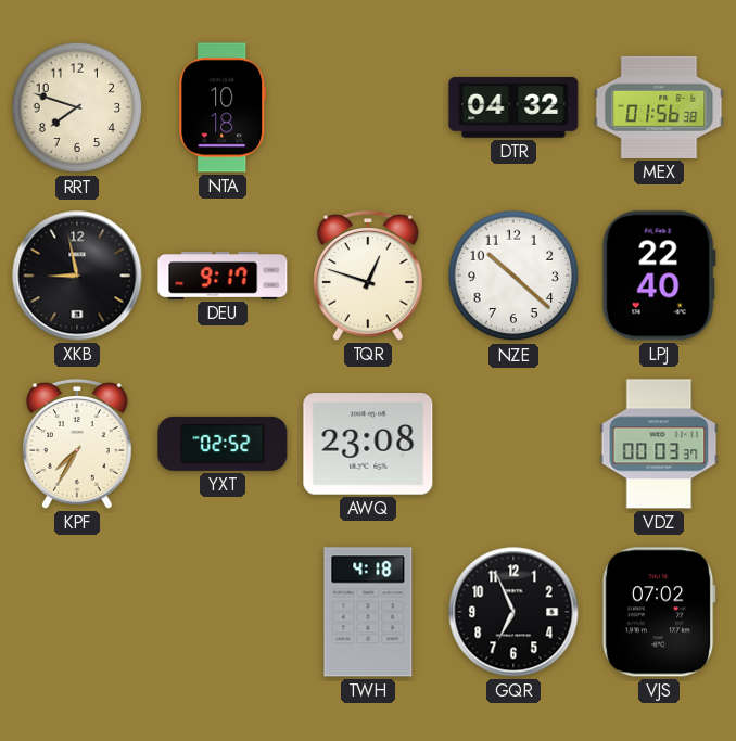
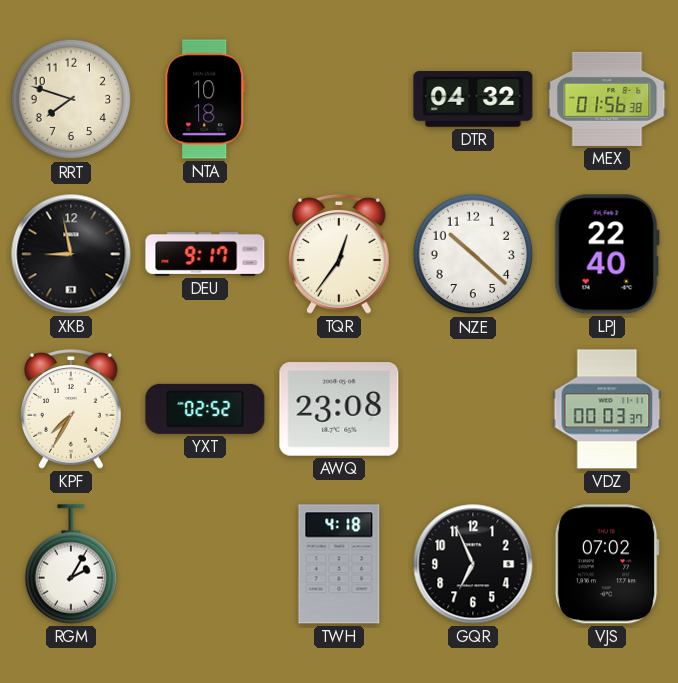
TQR: 12:48 -> 12:36 (340, 254)
RGM: none -> 2:05 (71, 564)
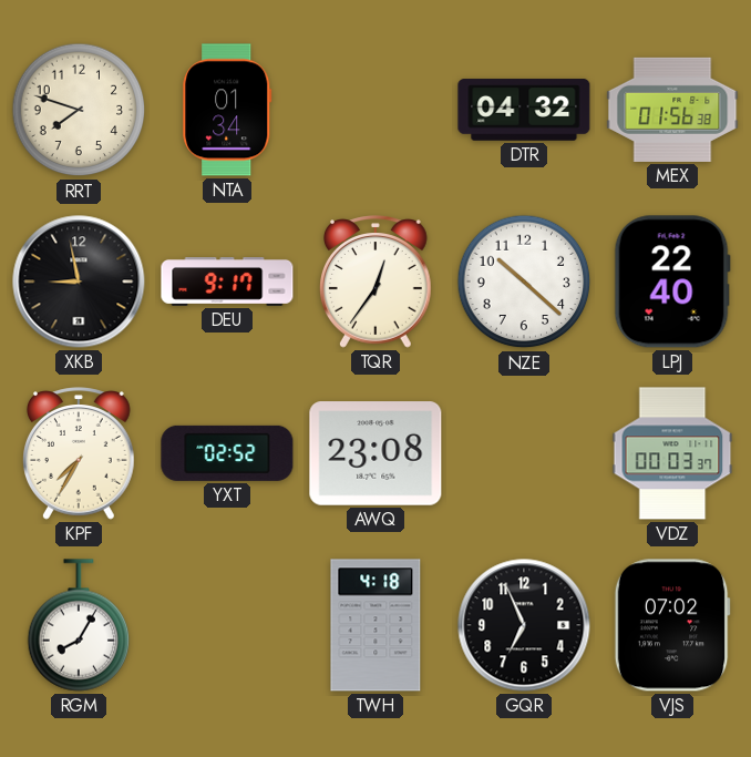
NTA: 10:18 -> 01:34 (227, 110)
RGM: 2:05 -> 8:05 (79, 625)
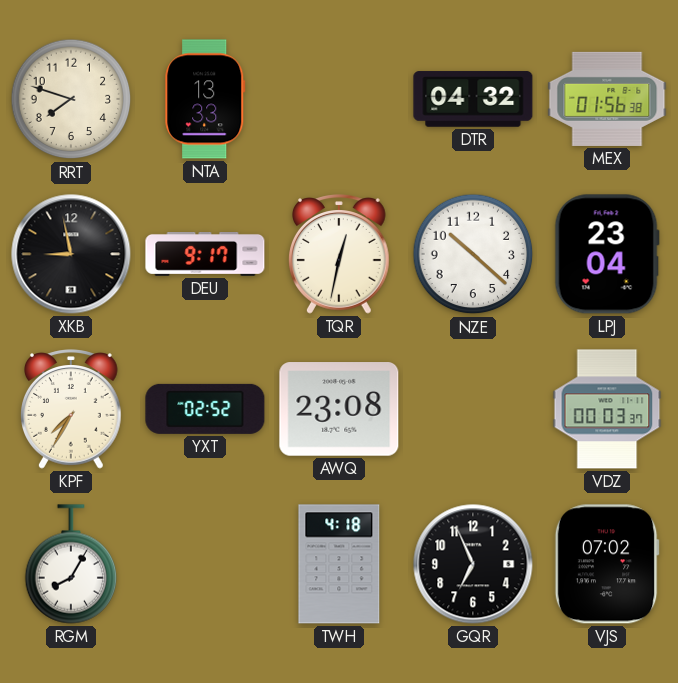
NTA: 01:34 -> 13:33 (205, 99)
TQR: 12:36 -> 12:32 (340, 254)
LPJ: 22:40 -> 23:04 (607, 254)
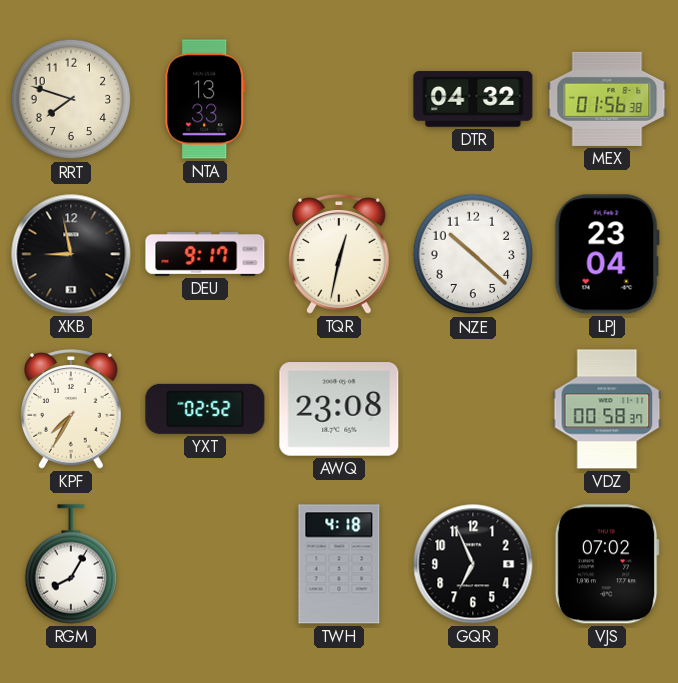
VDZ: 00:03 -> 00:58 (607, 409)
